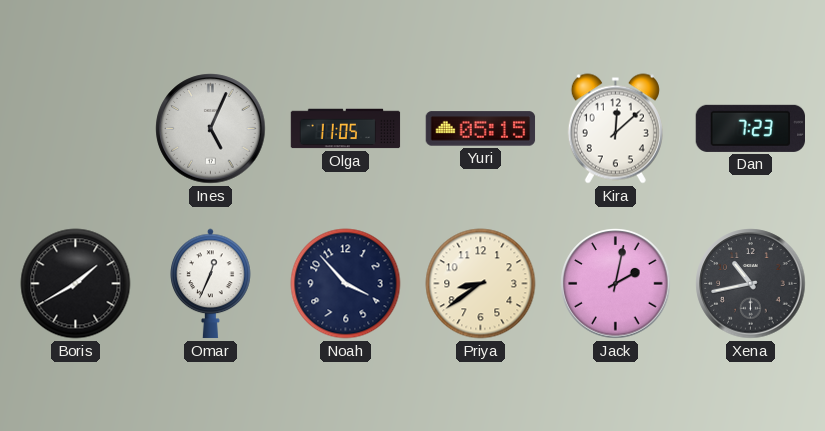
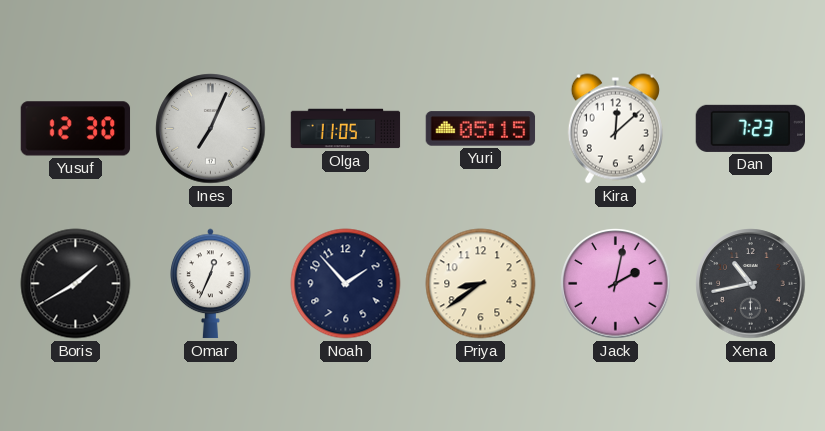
Yusuf: none -> 12:30 (76, 129)
Ines: 5:04 -> 7:04 (211, 129)
Noah: 3:53 -> 1:53 (346, 284)
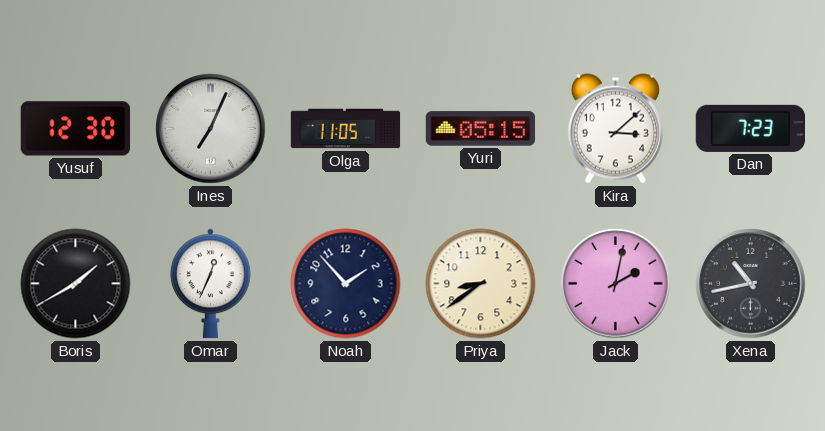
Kira: 12:08 -> 3:08 (615, 129)
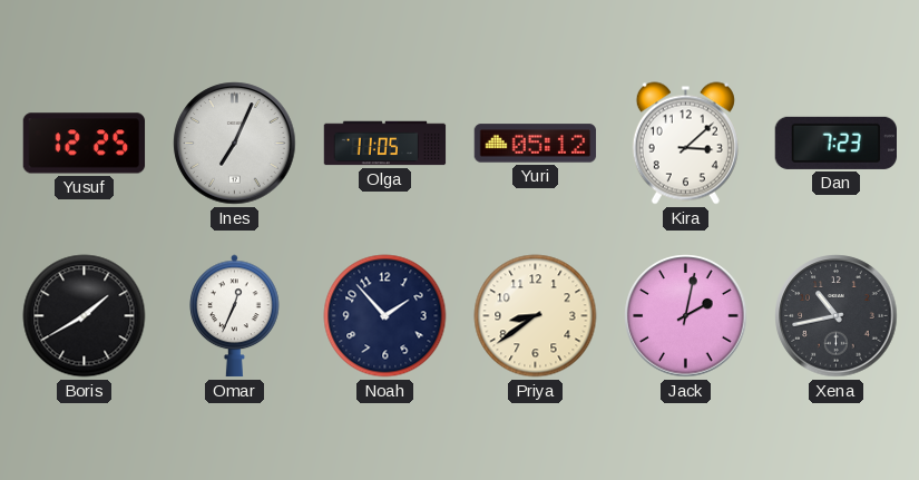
Yusuf: 12:30 -> 12:25 (85, 144)
Yuri: 05:15 -> 05:12 (536, 144)
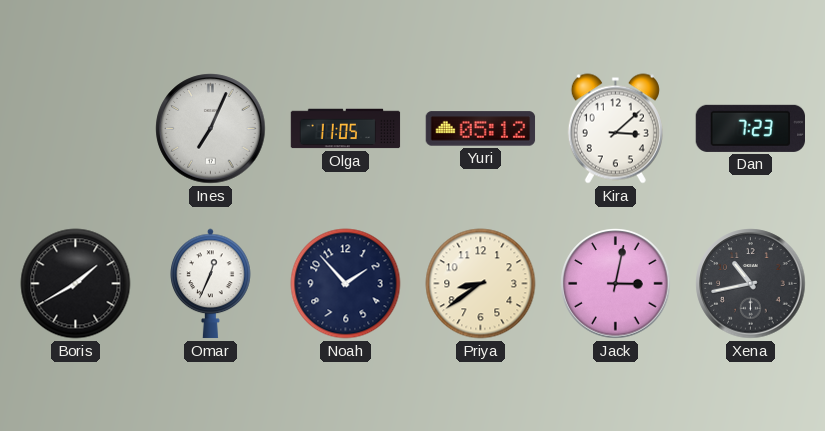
Yusuf: 12:25 -> none (85, 144)
Jack: 2:02 -> 3:02 (616, 284)
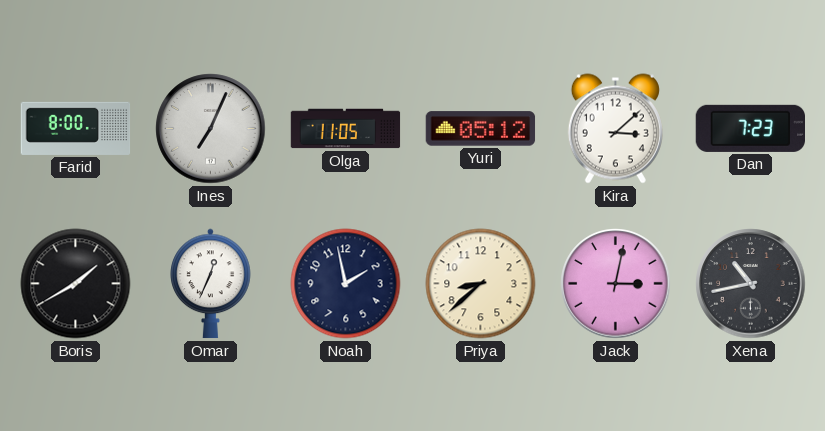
Farid: none -> 8:00 (76, 128)
Noah: 1:53 -> 1:58 (346, 284)
Priya: 8:39 -> 8:38 (481, 284)
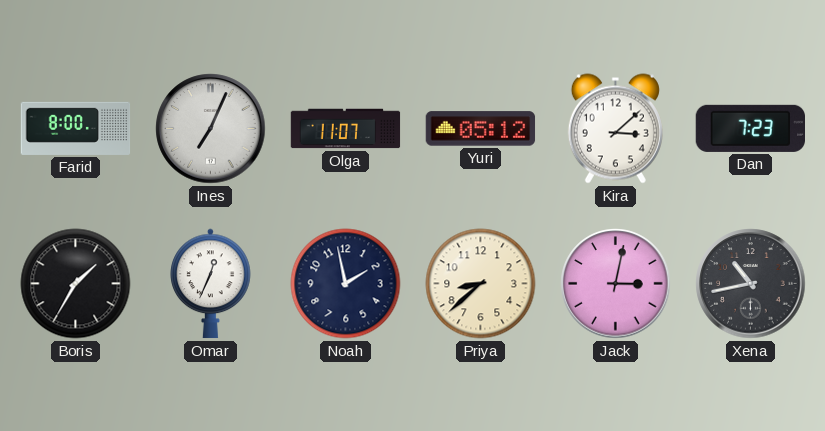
Olga: 11:05 -> 11:07 (346, 129)
Boris: 1:40 -> 1:35 (76, 284)
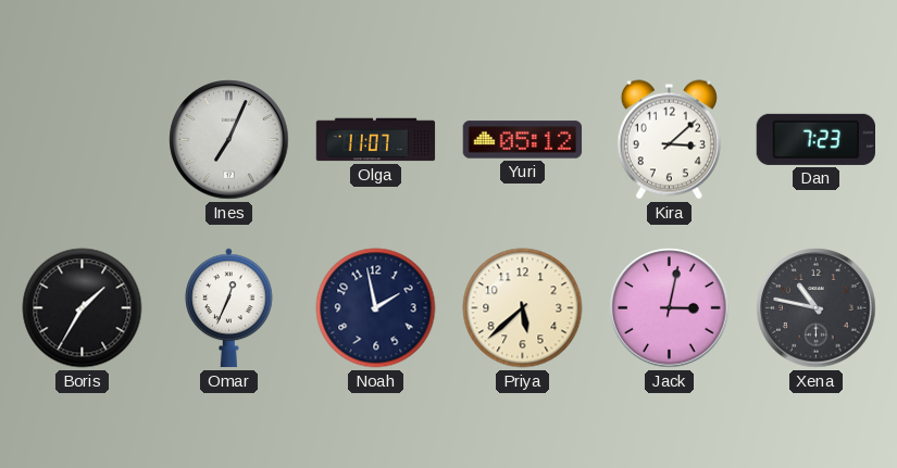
Farid: 8:00 -> none (76, 128)
Priya: 8:38 -> 5:38 (523, 308)
Xena: 10:43 -> 10:47 (817, 308)
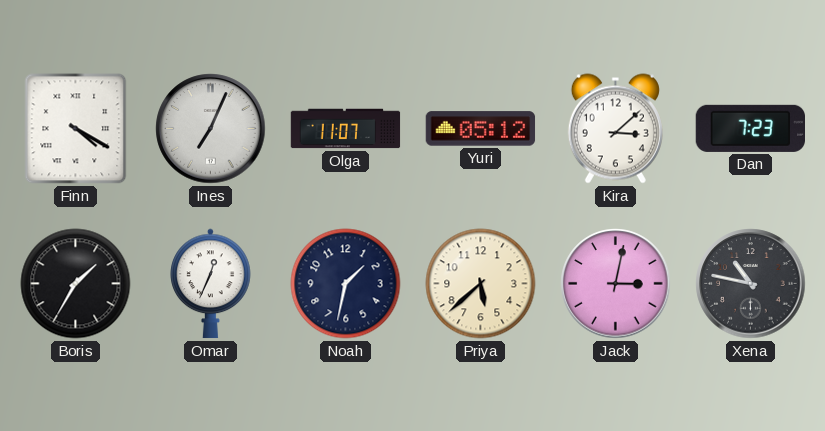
Finn: none -> 4:20 (76, 129)
Noah: 1:58 -> 1:32 (346, 284)
